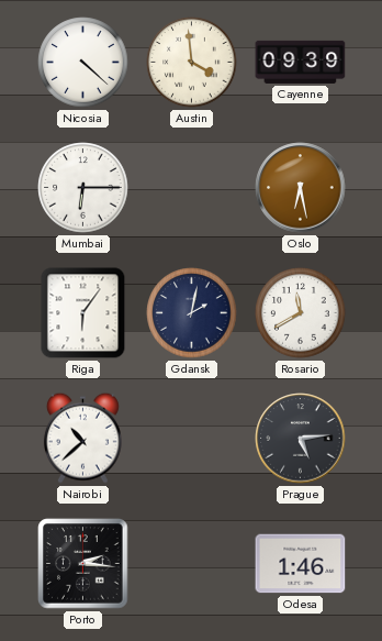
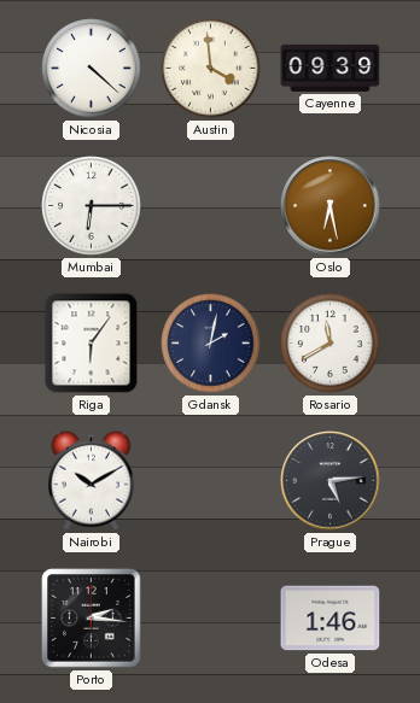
Nairobi: 10:38 -> 10:10 (91, 480)
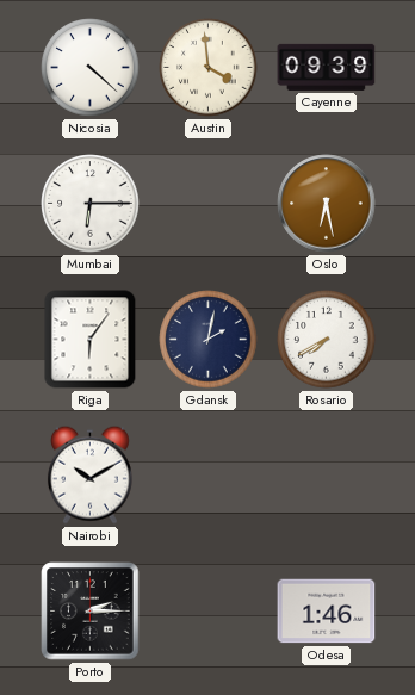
Rosario: 11:40 -> 7:40 (327, 340)
Prague: 5:14 -> none (331, 481)
Porto: 2:16 -> 2:15 (91, 612)
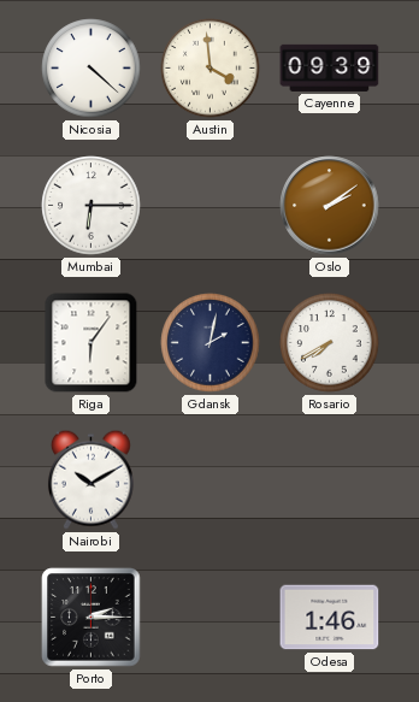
Oslo: 6:28 -> 2:09 (330, 206)
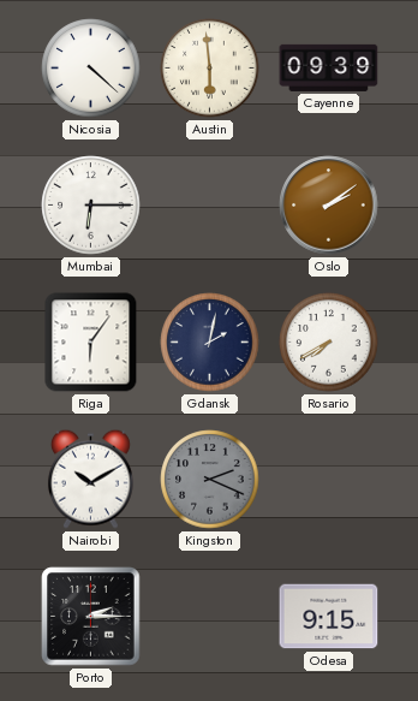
Austin: 3:59 -> 5:59 (210, 69)
Kingston: none -> 2:19 (210, 480)
Odesa: 1:46 -> 9:15 (329, 617)
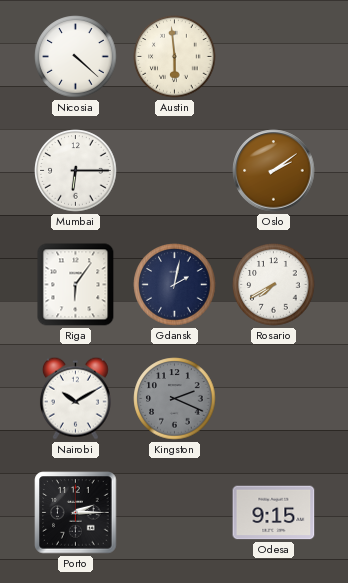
Cayenne: 09:39 -> none (329, 67)
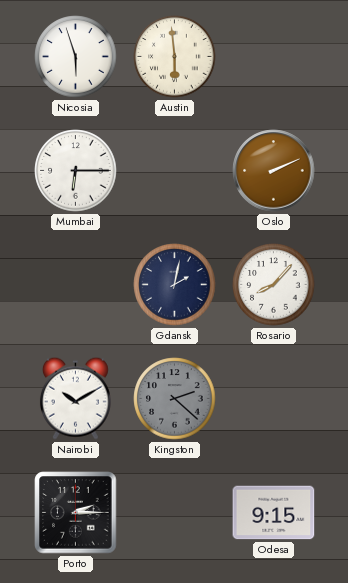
Nicosia: 4:22 -> 5:57 (76, 57)
Oslo: 2:09 -> 2:11 (274, 171)
Riga: 6:06 -> none (76, 285)
Rosario: 7:40 -> 8:07 (274, 285)
Kingston: 2:19 -> 2:22 (175, 399)
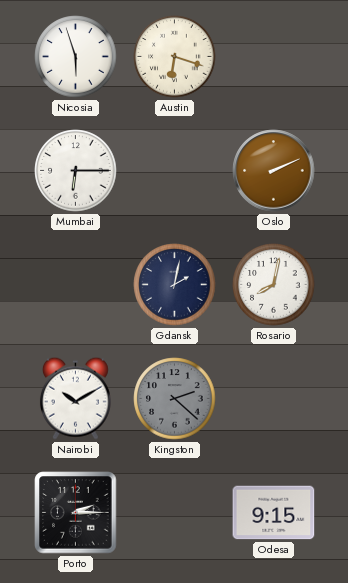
Austin: 5:59 -> 6:18 (175, 57)
Rosario: 8:07 -> 8:02 (274, 285)
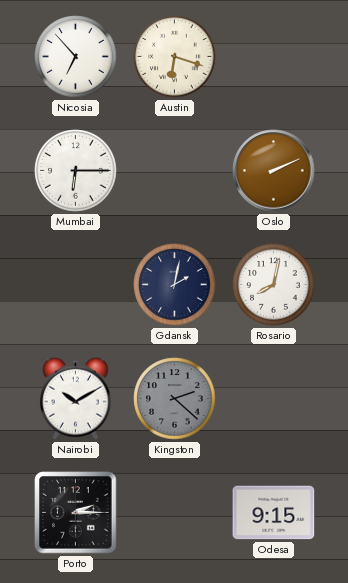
Nicosia: 5:57 -> 6:53 (76, 57)
